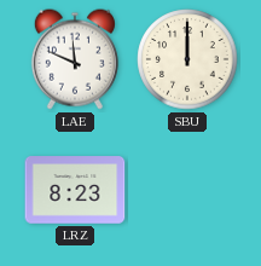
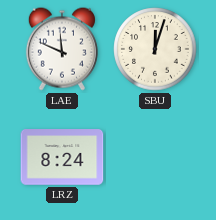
SBU: 12:00 -> 12:03 (155, 49)
LRZ: 8:23 -> 8:24 (62, 157)
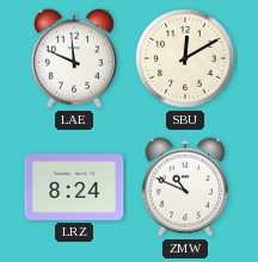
SBU: 12:03 -> 12:10 (185, 58)
ZMW: none -> 10:49 (185, 187)
